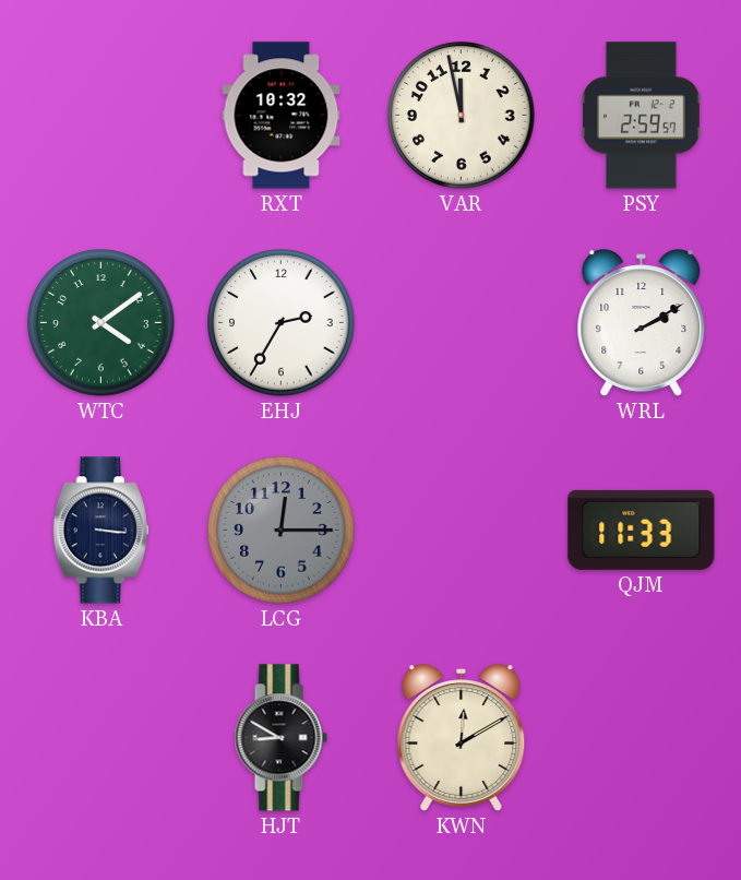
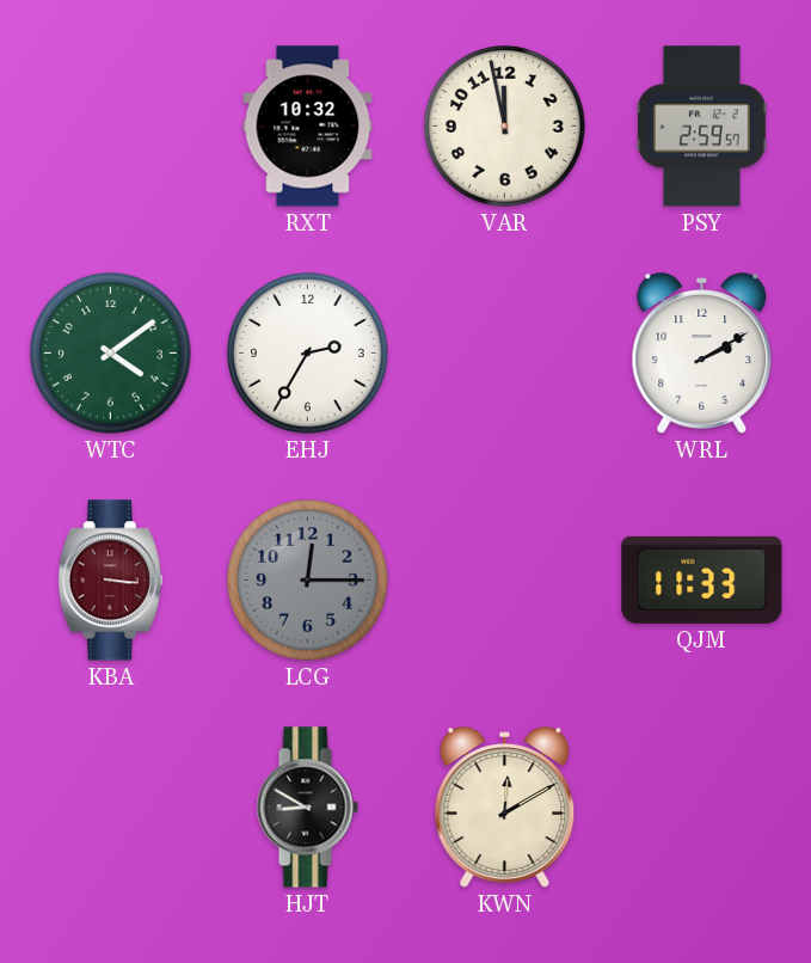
KBA dial: navy -> burgundy (110, 581)
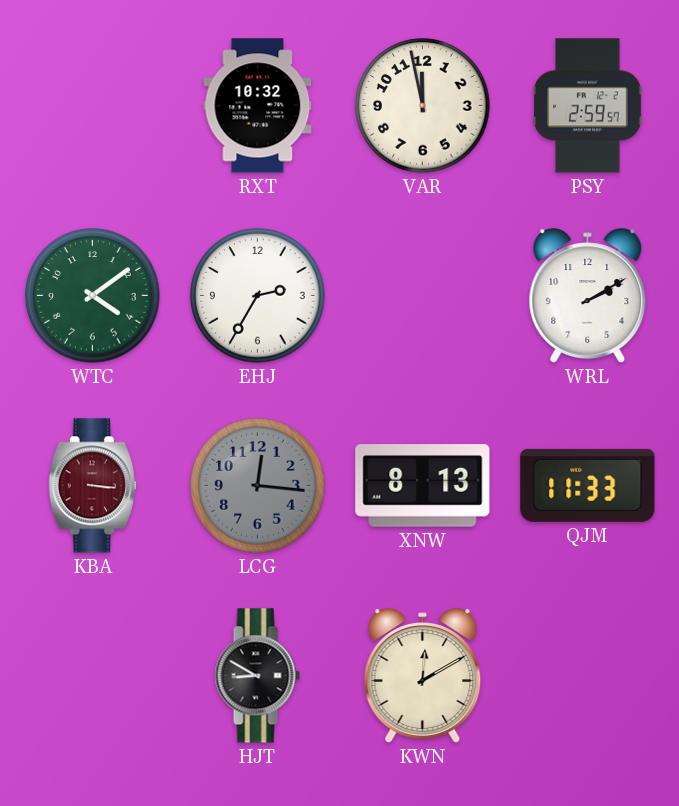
LCG: 12:15 -> 12:16 (258, 486)
XNW: none -> 8:13 (423, 486)
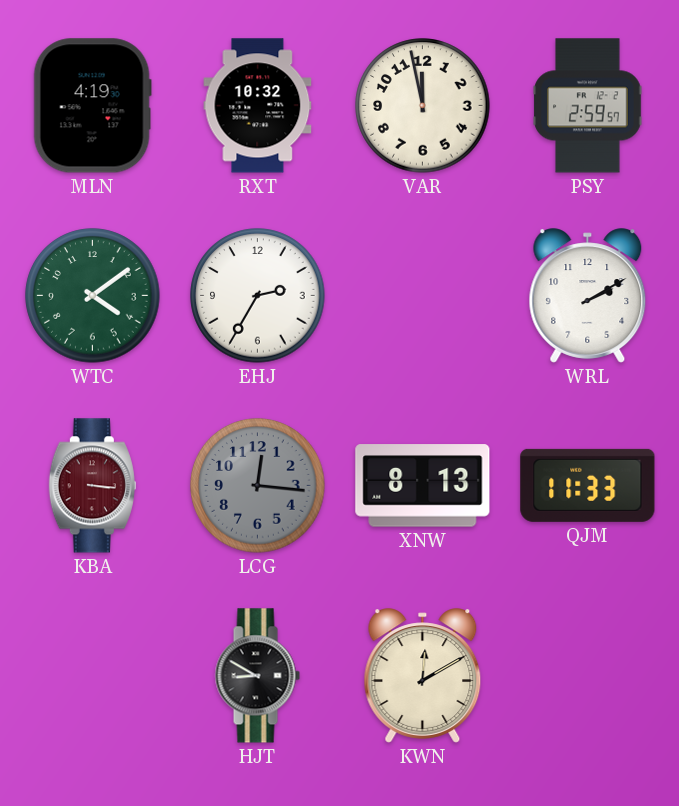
MLN: none -> 4:19 (92, 106)
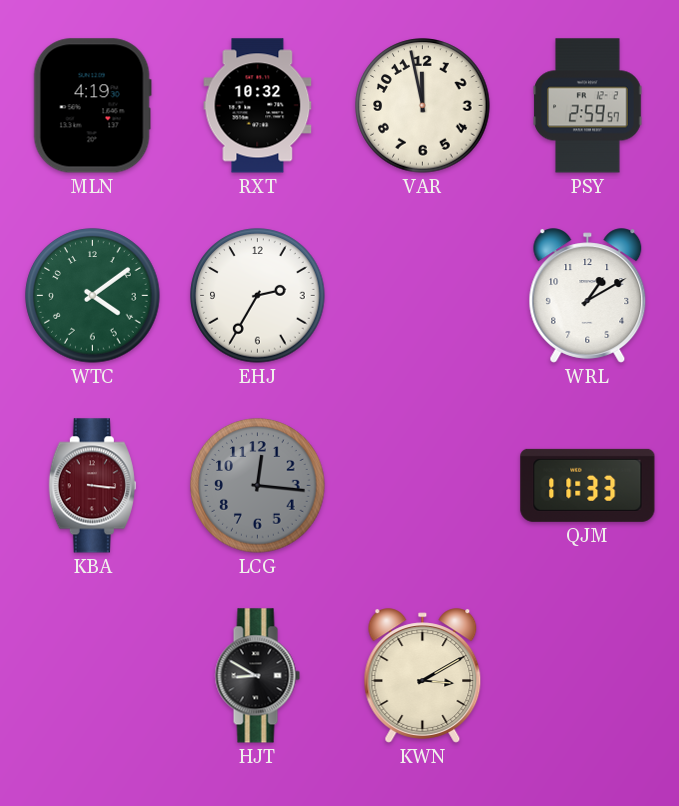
WRL: 2:10 -> 1:10 (588, 296)
XNW: 8:13 -> none (423, 486)
KWN: 12:10 -> 3:10 (423, 676)
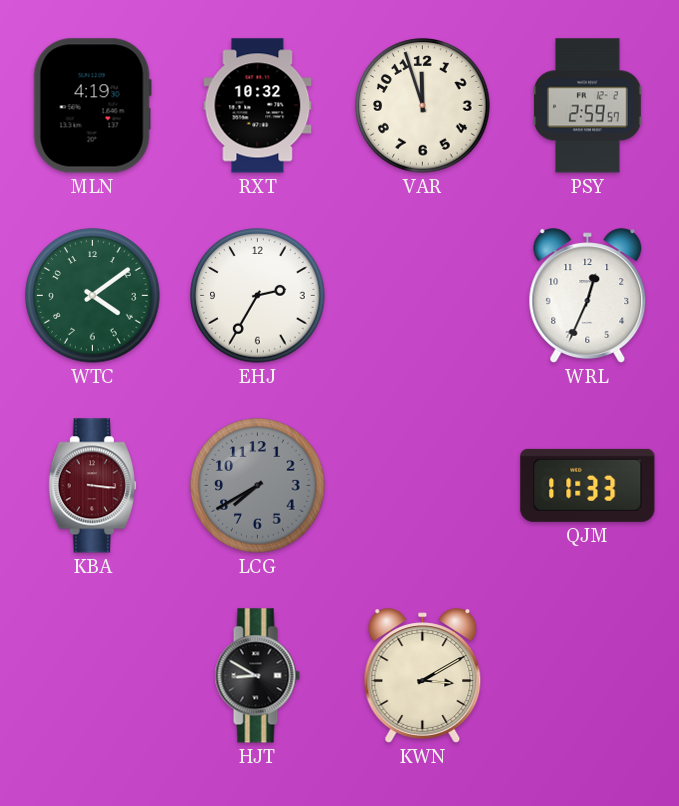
VAR: 11:58 -> 11:57 (423, 106)
WRL: 1:10 -> 12:34 (588, 296)
LCG: 12:16 -> 7:40 (258, 486)
